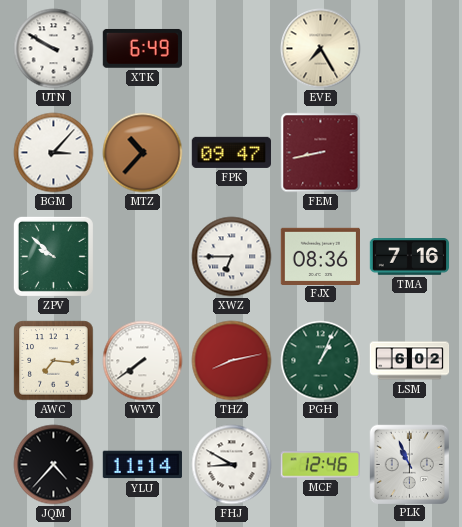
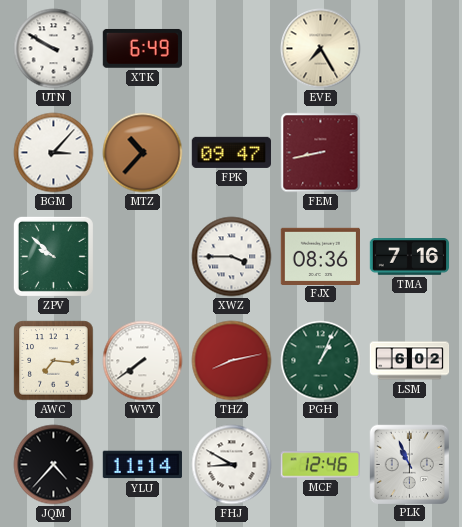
XWZ: 6:45 -> 3:45 (232, 257)
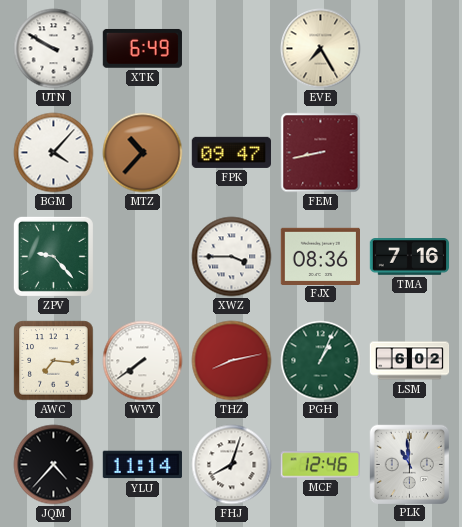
BGM: 3:07 -> 4:07 (54, 153)
ZPV: 9:52 -> 9:23 (53, 256)
FHJ: 8:50 -> 8:03 (232, 465)
PLK: 10:56 -> 10:59 (409, 464)
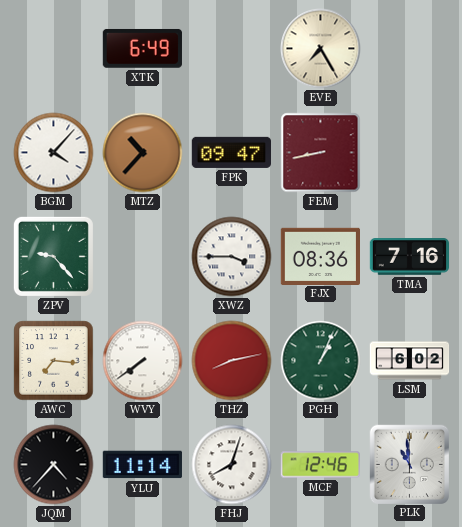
UTN: 9:50 -> none (54, 49)
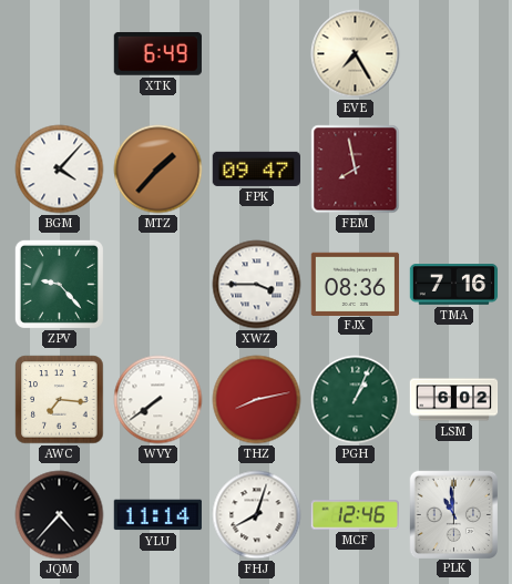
MTZ: 10:37 -> 1:37 (158, 170)
FEM: 8:43 -> 7:58 (356, 170)
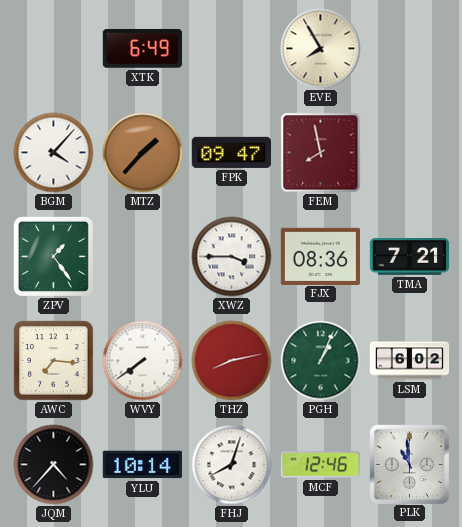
EVE: 7:25 -> 7:55 (321, 49)
ZPV: 9:23 -> 1:24 (53, 256)
TMA: 7:16 -> 7:21 (410, 257)
YLU: 11:14 -> 10:14 (142, 465)
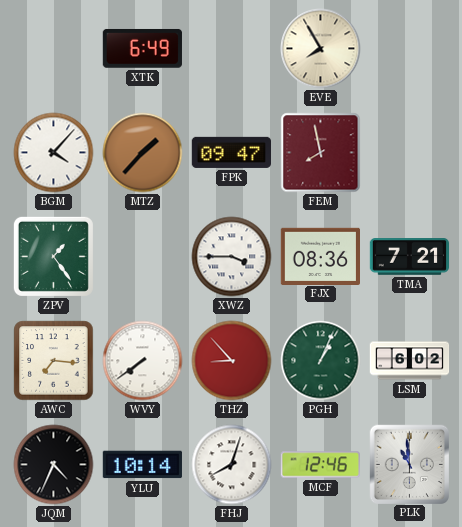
THZ: 8:13 -> 8:53 (232, 361)
JQM: 4:37 -> 4:34 (54, 465)
